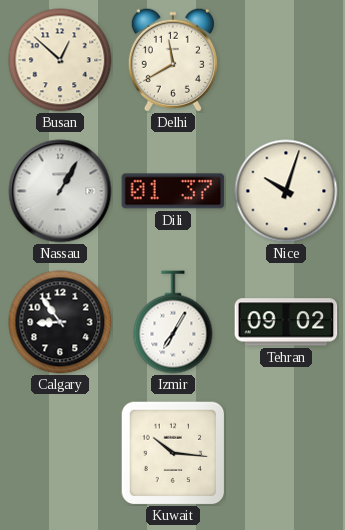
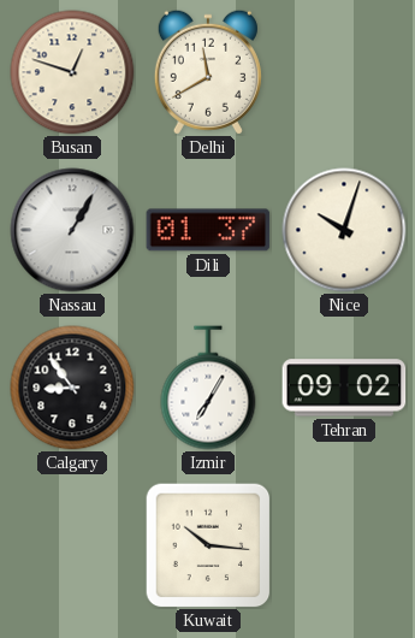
Busan: 12:52 -> 12:48 (72, 72)
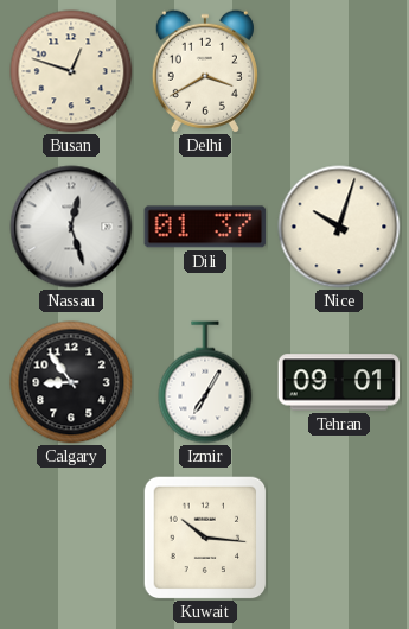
Delhi: 11:40 -> 3:40 (205, 71)
Nassau: 1:05 -> 12:27 (71, 227)
Tehran: 09:02 -> 09:01 (339, 382)
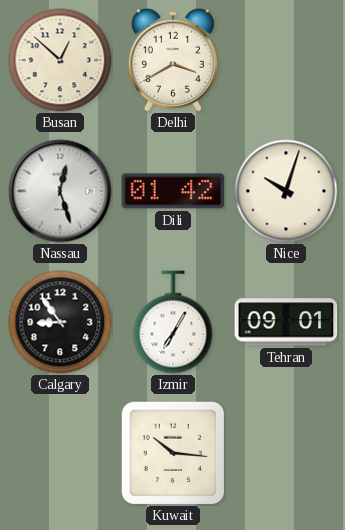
Busan: 12:48 -> 12:52 (60, 60)
Dili: 01:37 -> 01:42 (173, 191)
